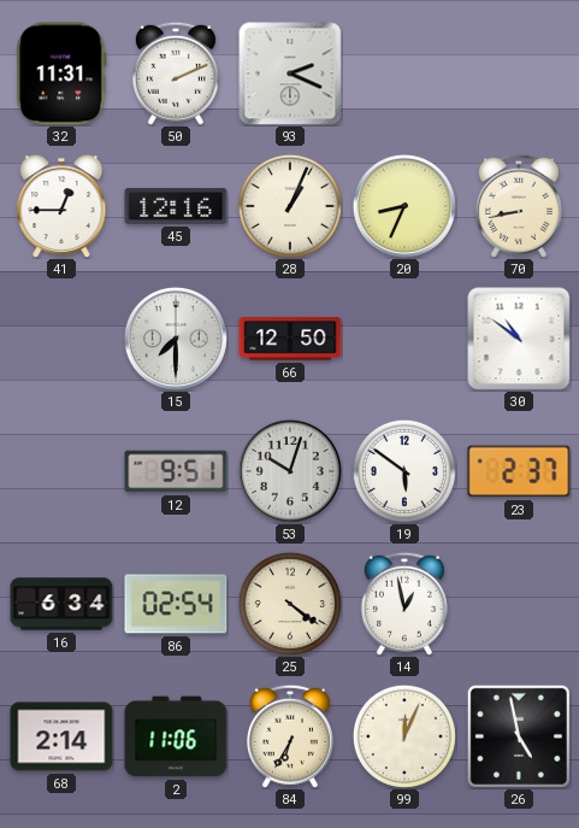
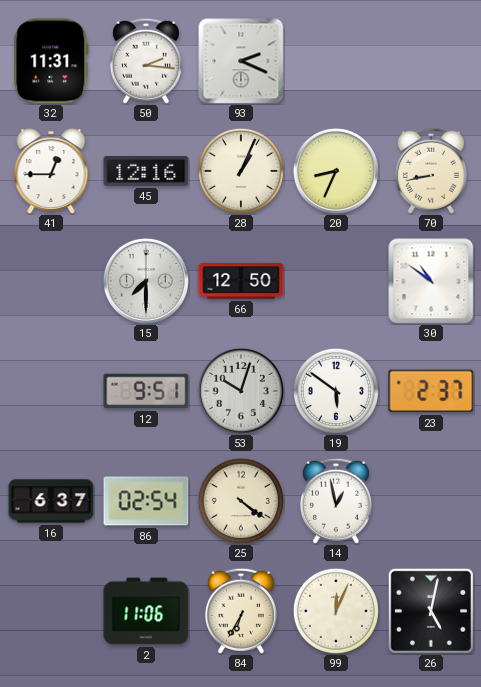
50: 2:11 -> 2:16 (146, 61)
16: 6:34 -> 6:37 (51, 501)
68: 2:14 -> none (61, 736)
26: 4:58 -> 5:02 (431, 611)
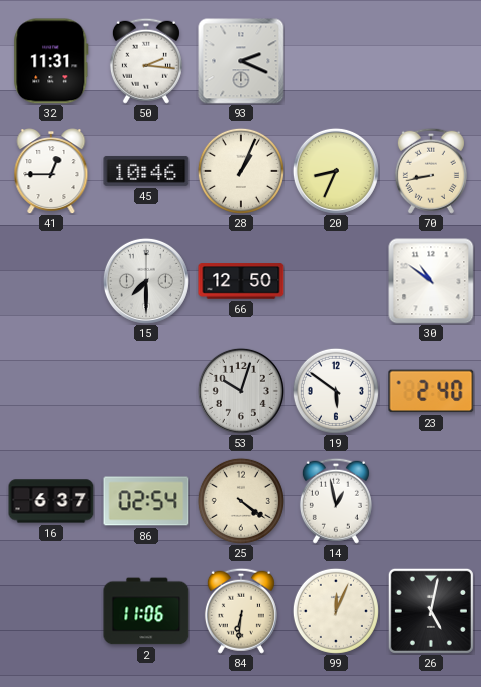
45: 12:16 -> 10:46 (146, 171)
12: 9:51 -> none (146, 391)
23: 2:37 -> 2:40 (431, 391)
84: 6:35 -> 6:31 (241, 611)
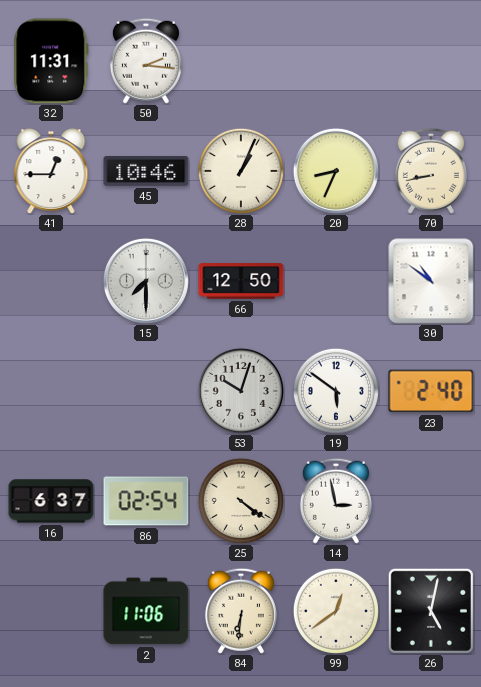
93: 2:19 -> none (241, 61)
14: 12:58 -> 2:58 (336, 501)
99: 12:04 -> 12:39 (336, 611)
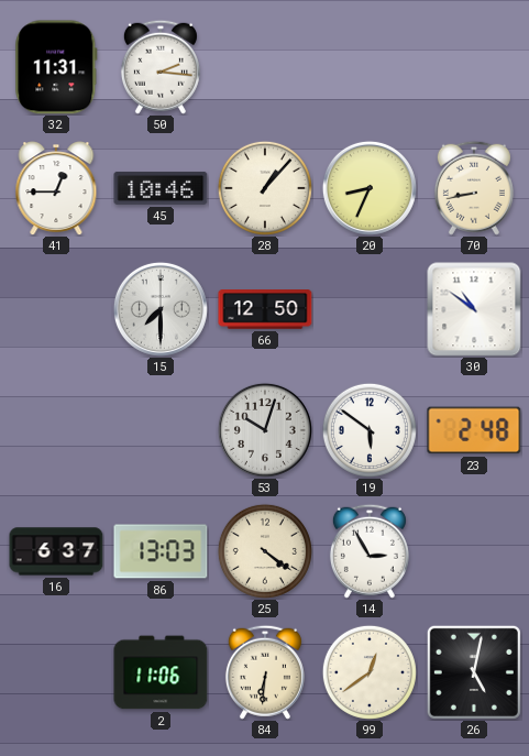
28: 1:04 -> 1:07 (265, 188)
23: 2:40 -> 2:48 (474, 430)
86: 02:54 -> 13:03 (161, 551)
14: 2:58 -> 2:55 (370, 551)
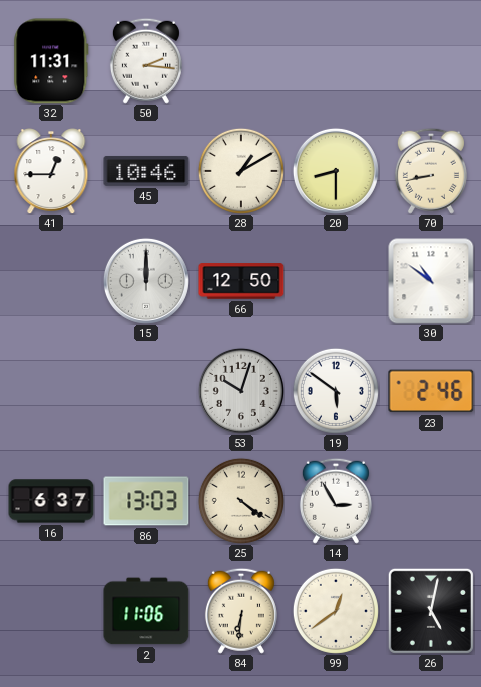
28: 1:07 -> 1:10 (241, 171)
20: 8:34 -> 8:30 (336, 171)
15: 7:30 -> 12:00 (146, 281)
23: 2:48 -> 2:46 (431, 391)
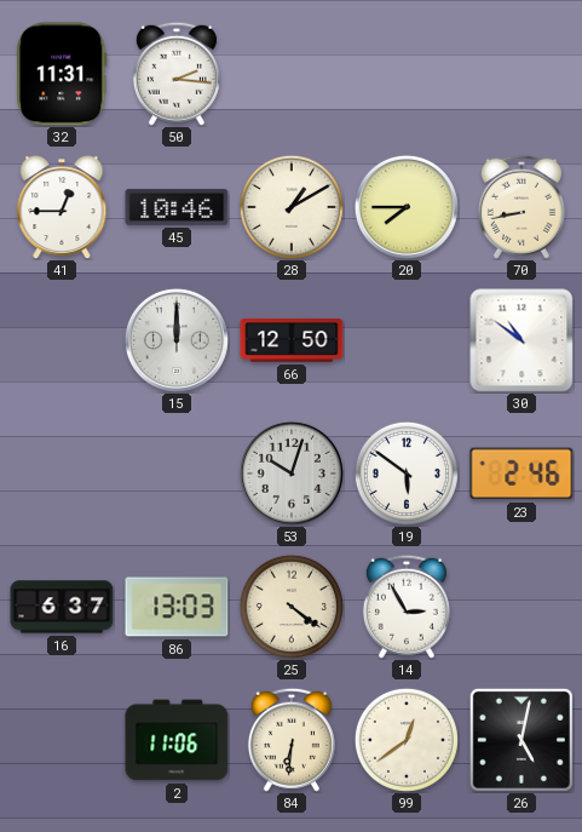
20: 8:30 -> 7:45 (407, 207)
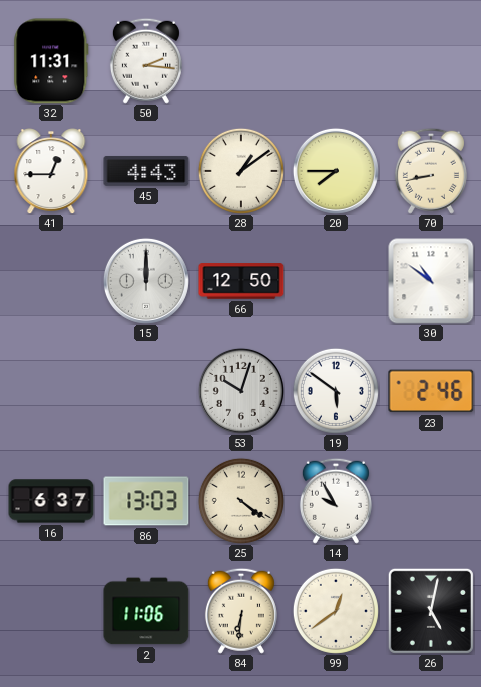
45: 10:46 -> 4:43 (146, 171)
28: 1:10 -> 1:09 (241, 171)
14: 2:55 -> 9:55 (336, 501)
